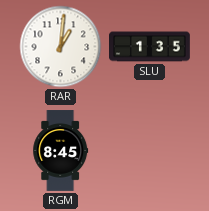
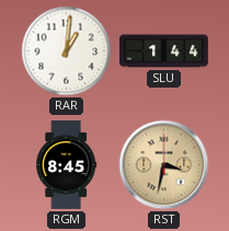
SLU: 1:35 -> 1:44 (164, 51)
RST: none -> 3:32 (164, 165)
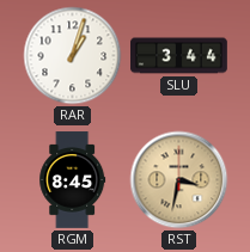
RAR: 1:01 -> 1:03 (73, 56)
SLU: 1:44 -> 3:44 (179, 56)
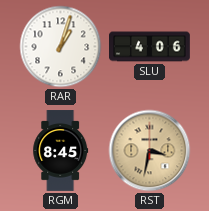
SLU: 3:44 -> 4:06 (150, 47)
